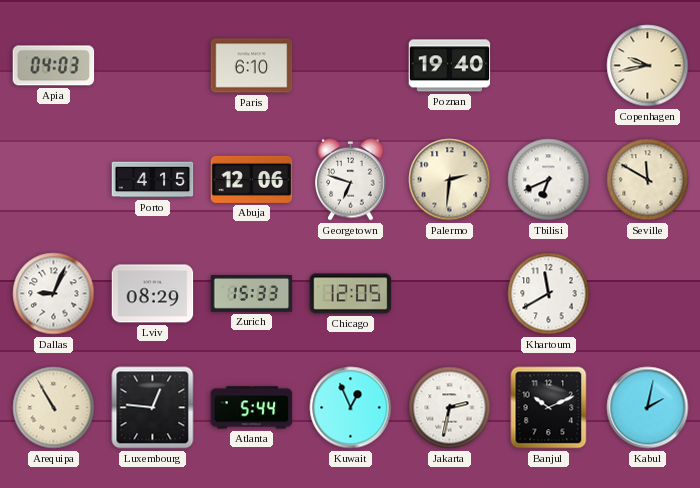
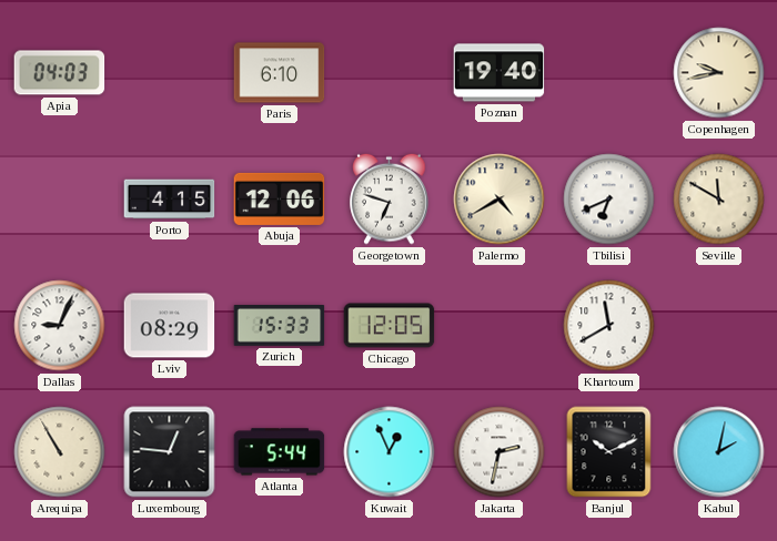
Palermo: 2:31 -> 4:40 (500, 200)
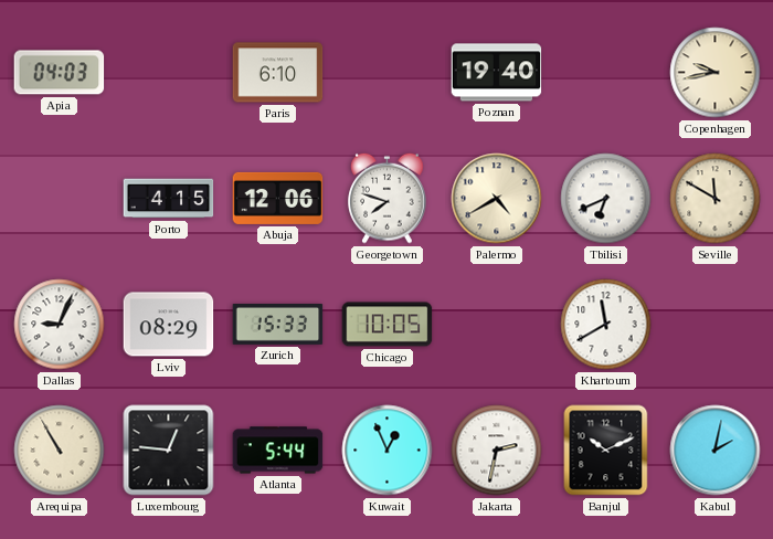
Georgetown: 6:48 -> 7:48 (388, 198)
Chicago: 12:05 -> 10:05 (388, 325)
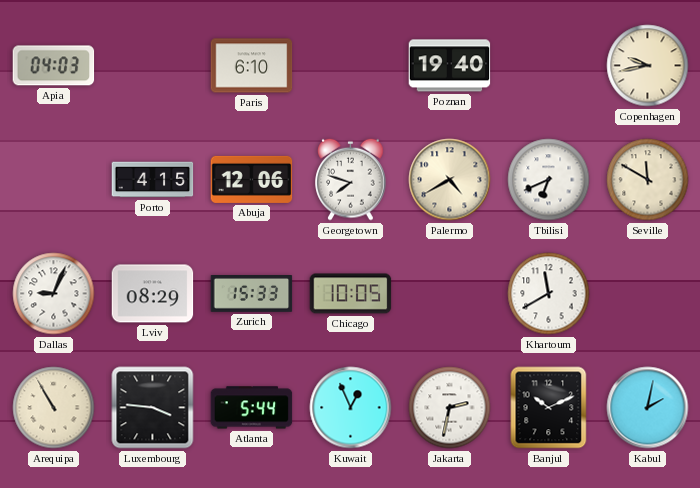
Luxembourg: 12:46 -> 3:46 (153, 408)
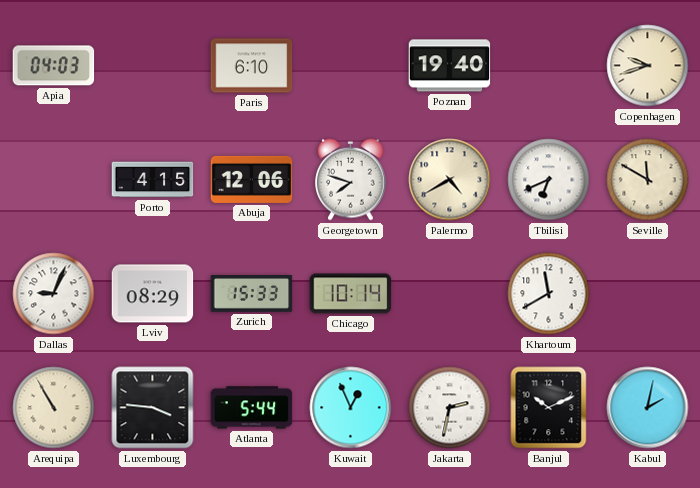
Copenhagen: 9:43 -> 9:42 (648, 66)
Chicago: 10:05 -> 10:14 (351, 294)
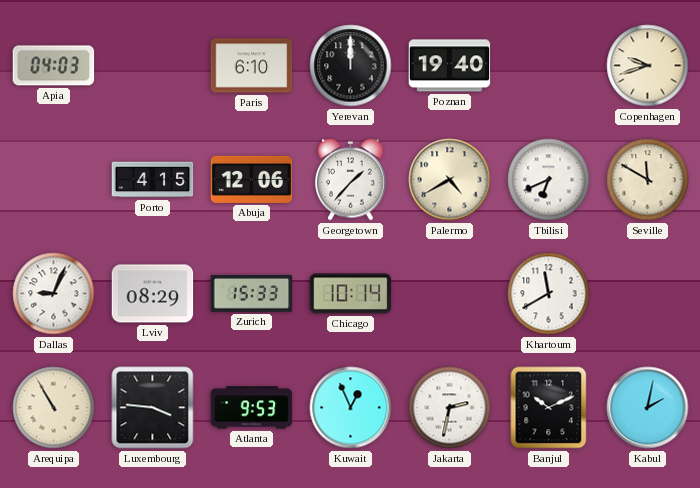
Yerevan: none -> 12:00 (351, 66)
Georgetown: 7:48 -> 1:37 (351, 179)
Atlanta: 5:44 -> 9:53 (252, 408)
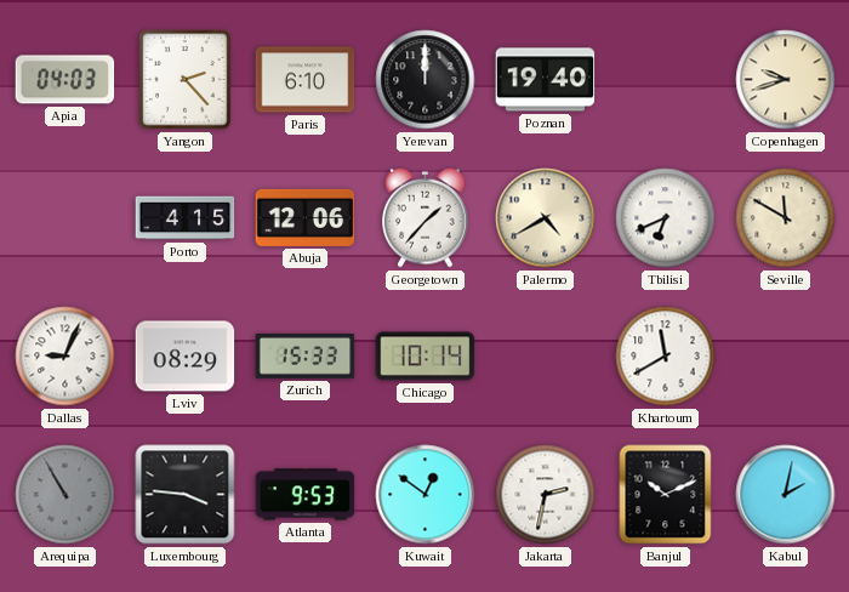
Yangon: none -> 2:23 (186, 80)
Arequipa dial: cream -> grey (65, 495)
Kuwait: 12:56 -> 12:51 (426, 495)
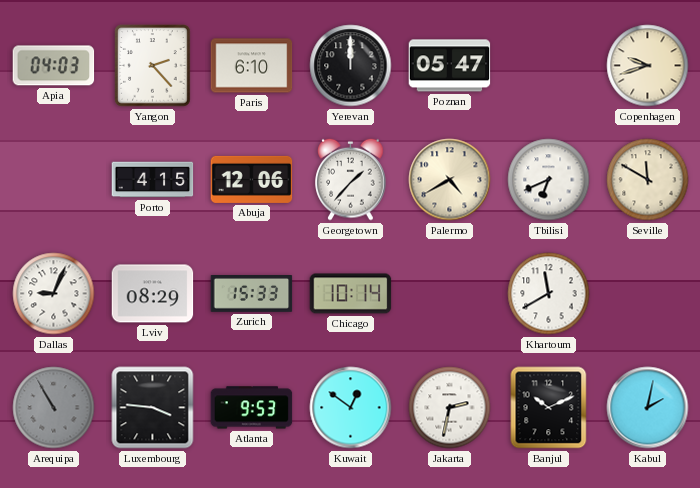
Poznan: 19:40 -> 05:47 (450, 66)
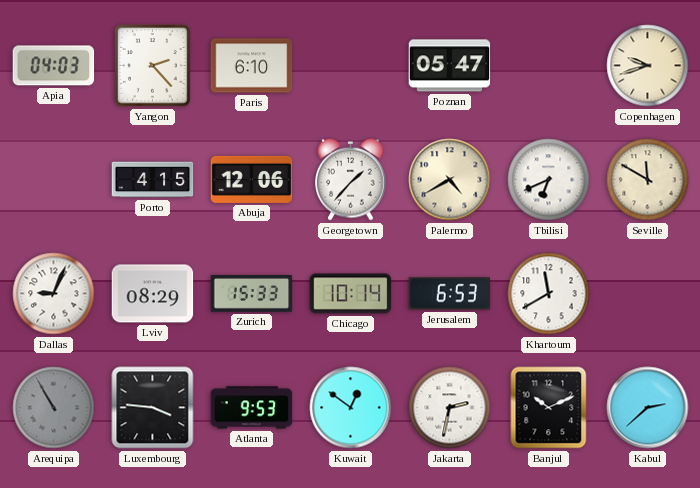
Yerevan: 12:00 -> none (351, 66)
Jerusalem: none -> 6:53 (450, 294)
Kabul: 2:02 -> 2:38 (648, 408)
